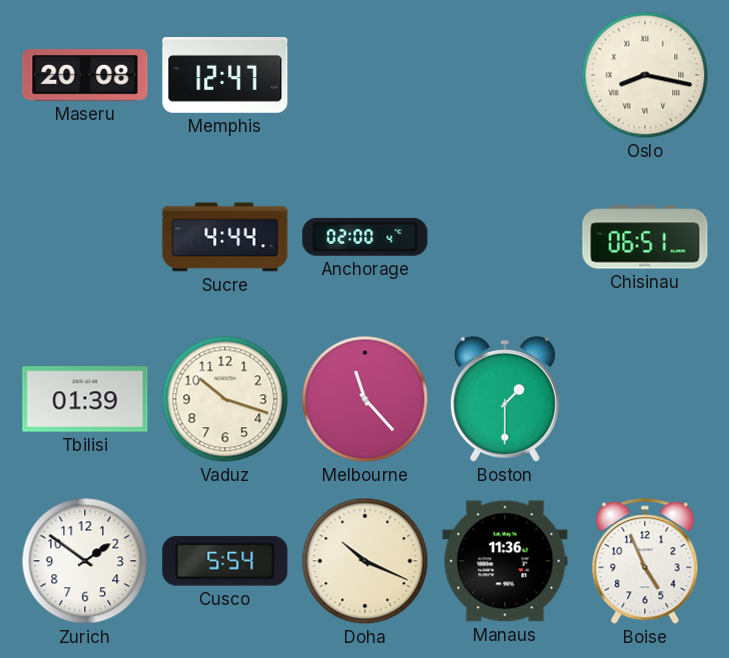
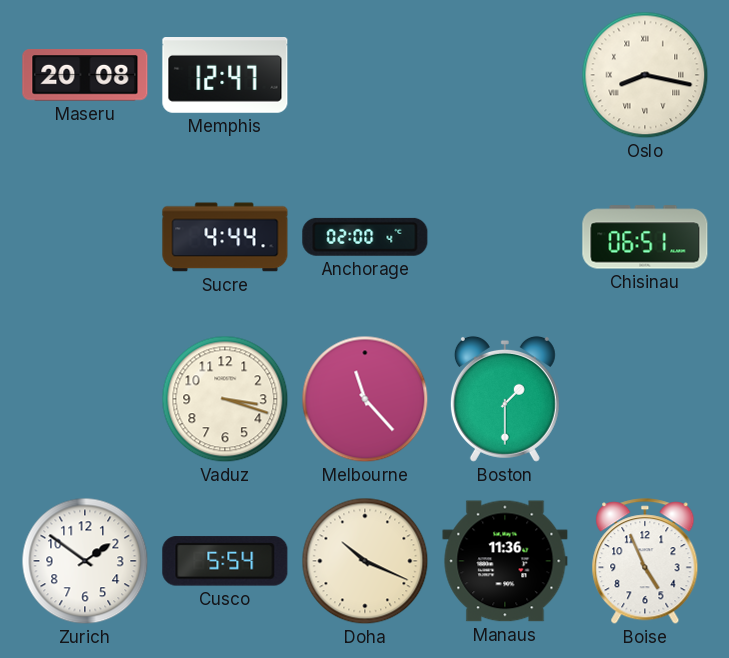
Tbilisi: 01:39 -> none (85, 399)
Vaduz: 10:18 -> 3:18 (225, 399)
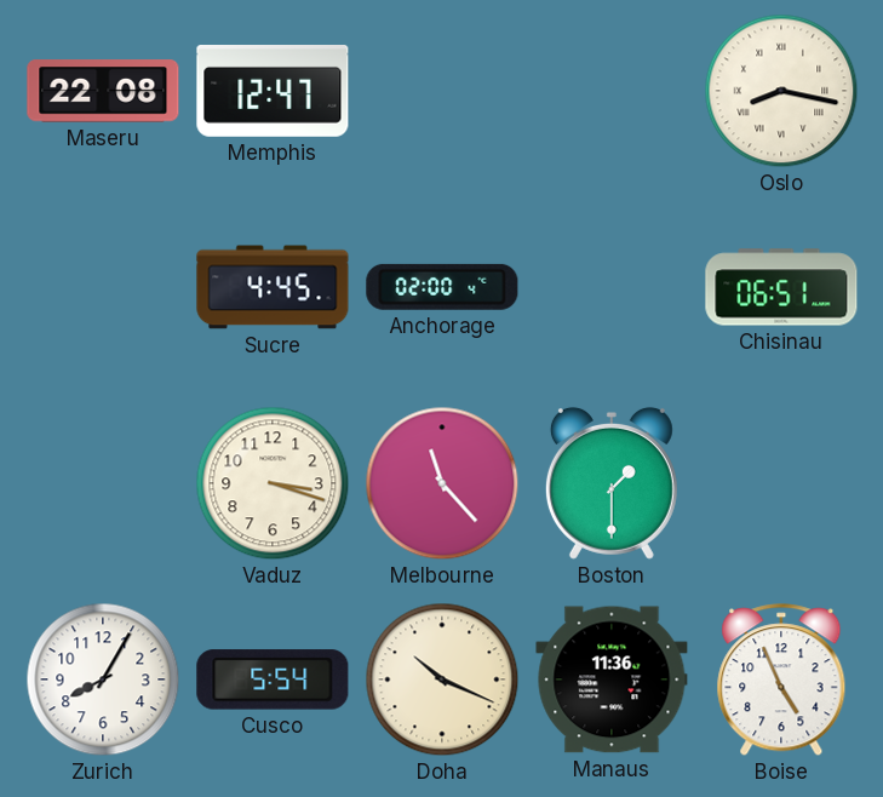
Maseru: 20:08 -> 22:08 (103, 91)
Sucre: 4:44 -> 4:45 (273, 287)
Zurich: 1:51 -> 8:05 (103, 680)
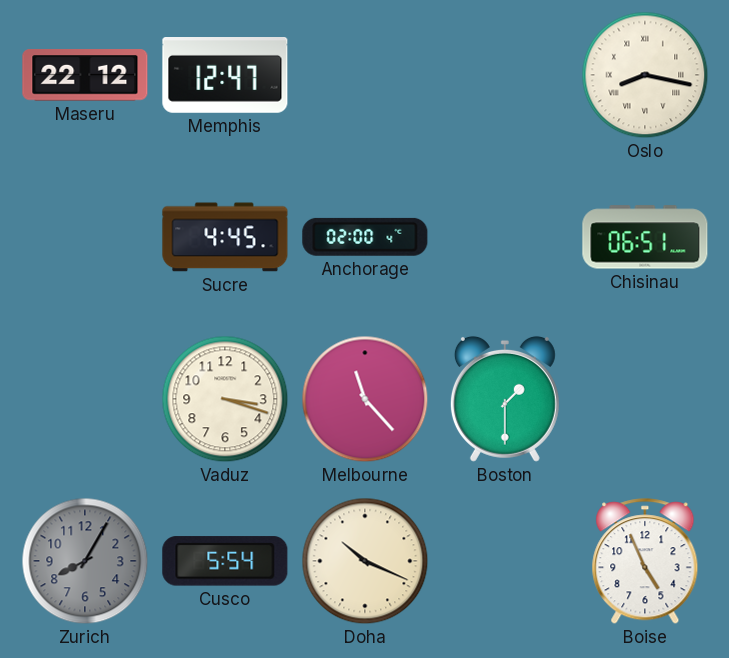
Maseru: 22:08 -> 22:12 (85, 75)
Zurich dial: white -> grey (85, 561)
Manaus: 11:36 -> none (612, 680)
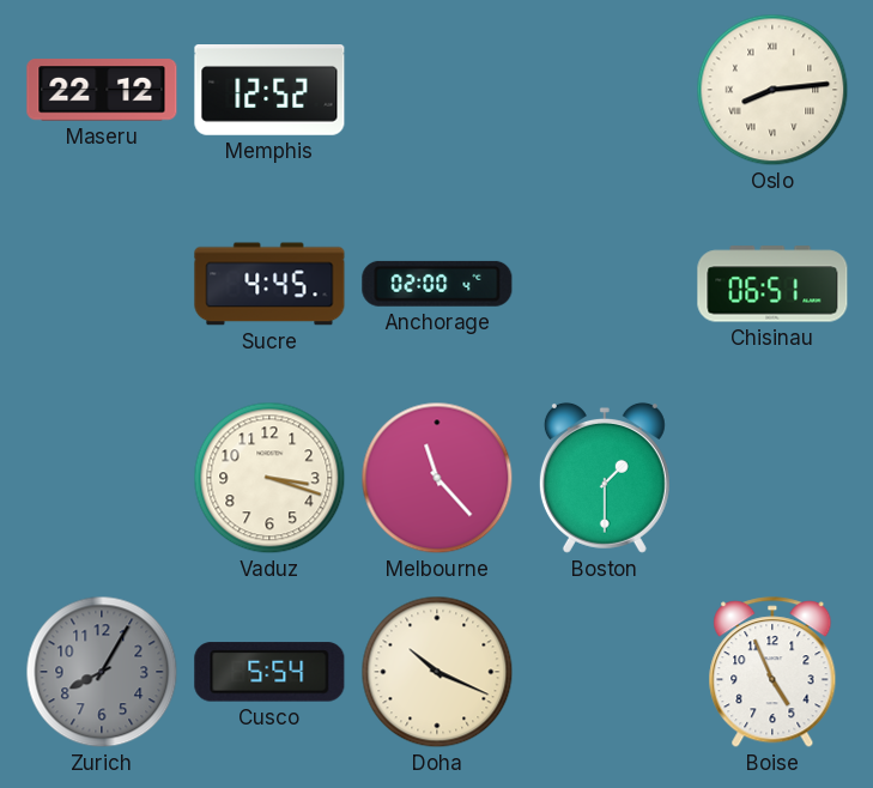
Memphis: 12:47 -> 12:52 (269, 91)
Oslo: 8:17 -> 8:14 (772, 90)
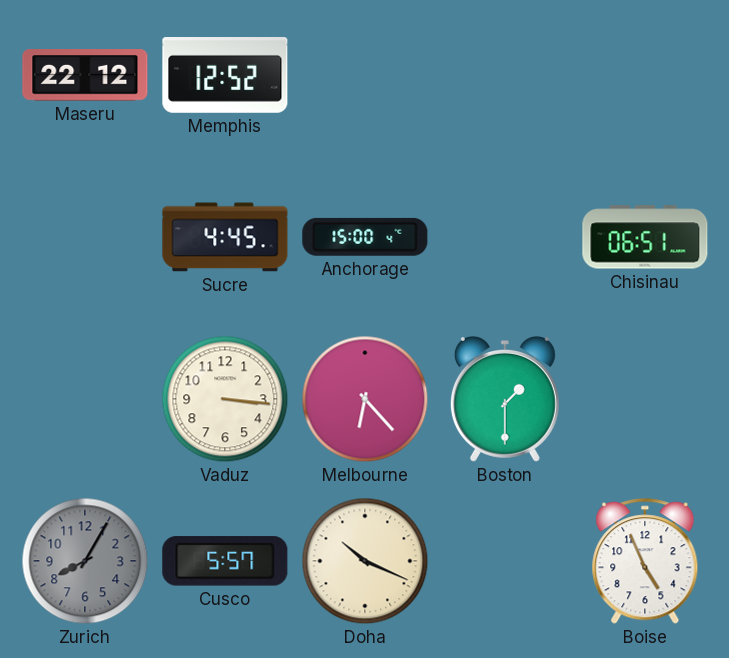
Oslo: 8:14 -> none (772, 90)
Anchorage: 02:00 -> 15:00 (365, 237)
Vaduz: 3:18 -> 3:16 (225, 399)
Melbourne: 11:23 -> 6:23 (365, 399)
Cusco: 5:54 -> 5:57 (225, 561)
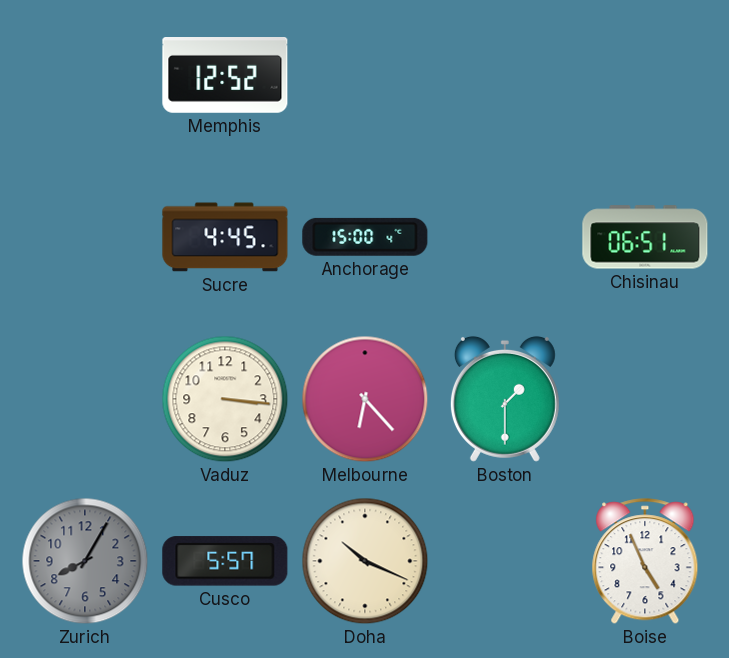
Maseru: 22:12 -> none (85, 75)
